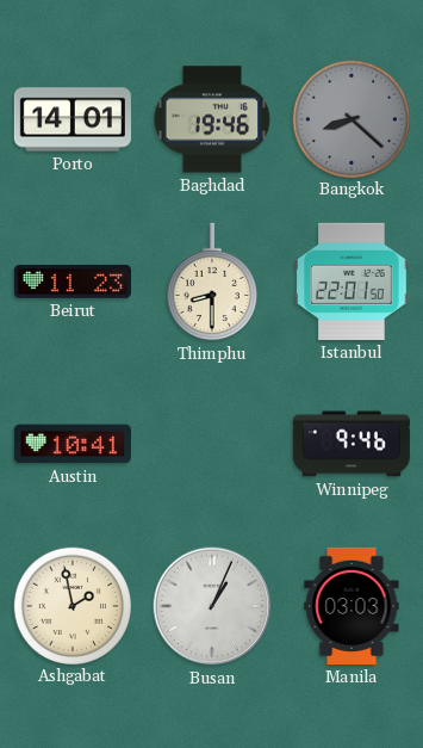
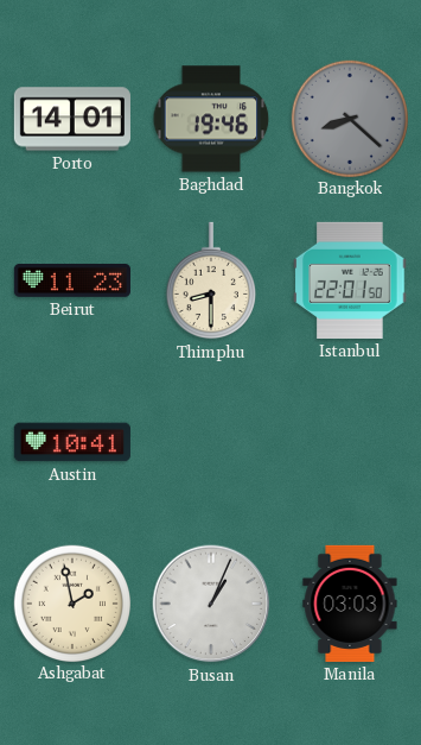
Winnipeg: 9:46 -> none (352, 444)
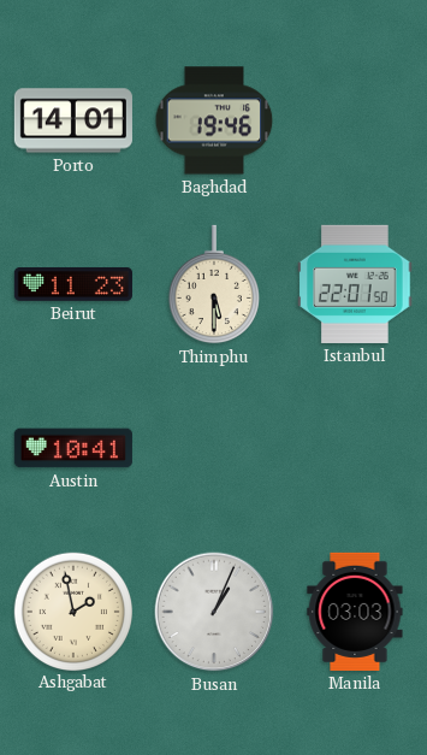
Bangkok: 8:22 -> none (349, 118)
Thimphu: 8:30 -> 5:30 (214, 284)
